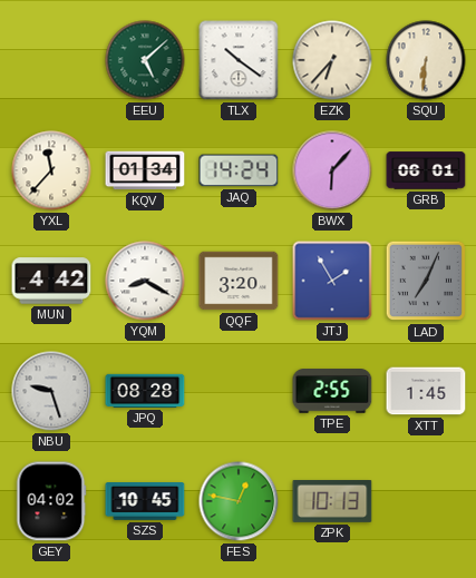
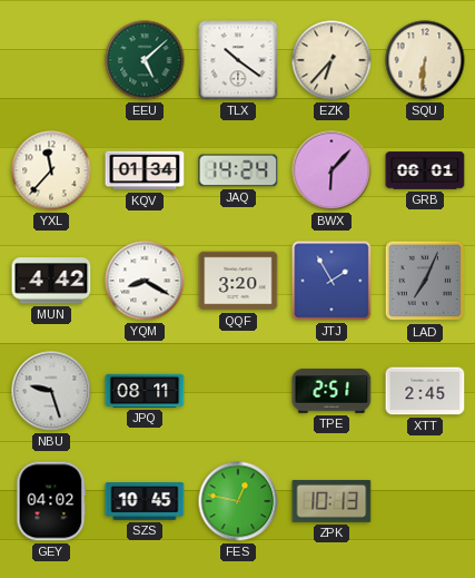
JPQ: 08:28 -> 08:11 (145, 391)
TPE: 2:55 -> 2:51 (331, 392)
XTT: 1:45 -> 2:45 (425, 391)
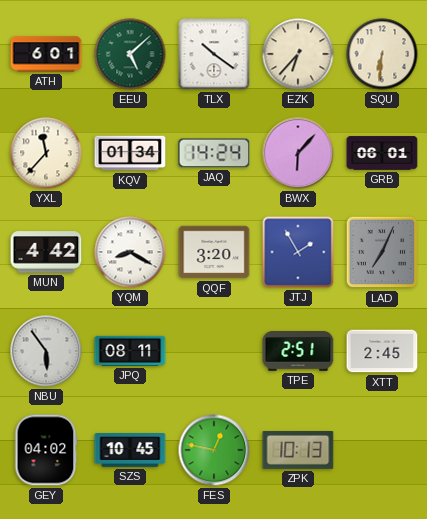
ATH: none -> 6:01 (46, 54)
NBU: 9:27 -> 5:54 (46, 351)
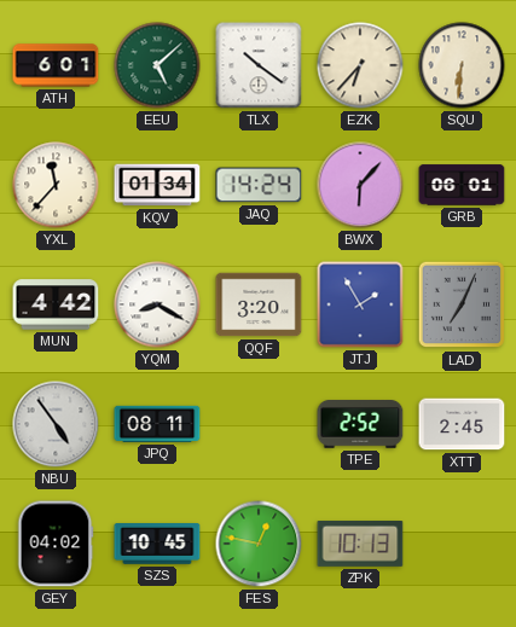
NBU: 5:54 -> 4:54 (56, 424)
TPE: 2:51 -> 2:52 (360, 425)
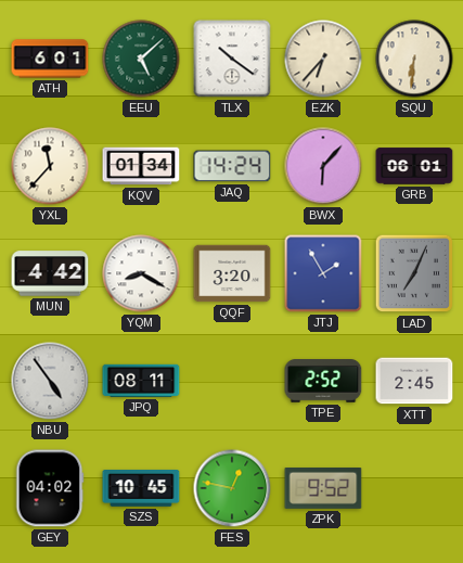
ZPK: 10:13 -> 9:52 (323, 489)
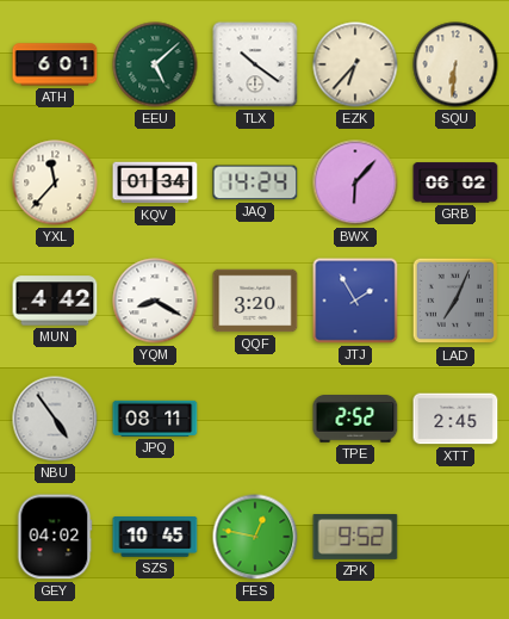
GRB: 06:01 -> 06:02 (455, 182)
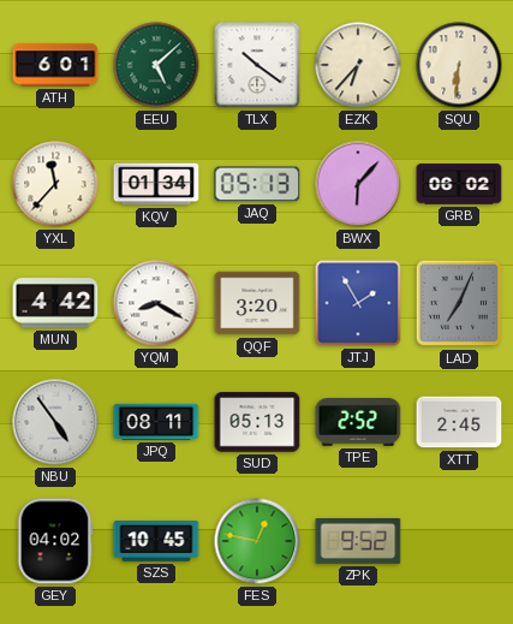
JAQ: 14:24 -> 05:13 (257, 184)
SUD: none -> 05:13 (257, 422)
